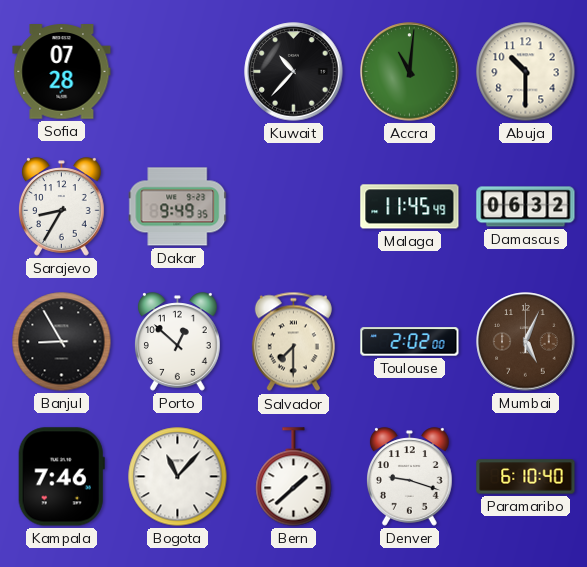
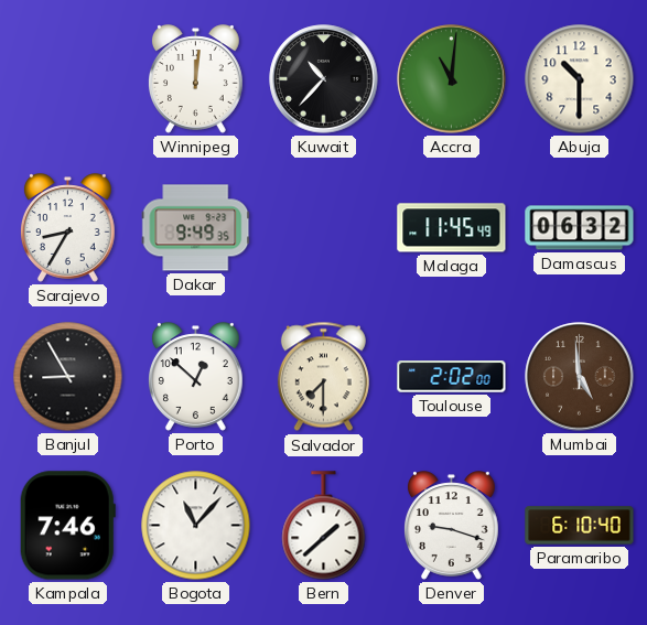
Sofia: 07:28 -> none (62, 72)
Winnipeg: none -> 12:01 (196, 79)
Mumbai: 5:04 -> 4:59 (580, 377)
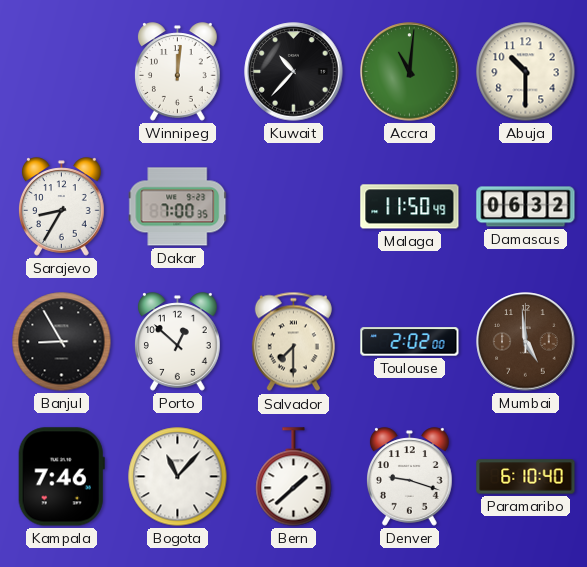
Dakar: 9:49 -> 7:00 (178, 207)
Malaga: 11:45 -> 11:50 (410, 207)
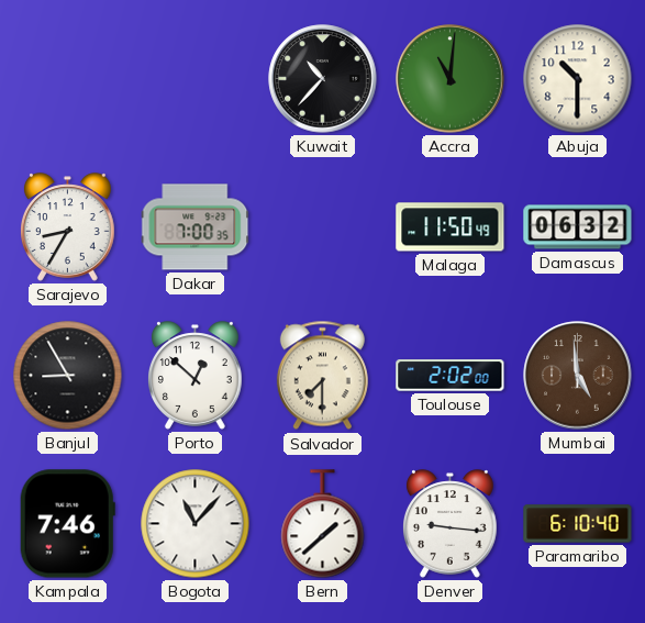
Winnipeg: 12:01 -> none (178, 72)
Denver: 9:18 -> 9:16 (451, 524)
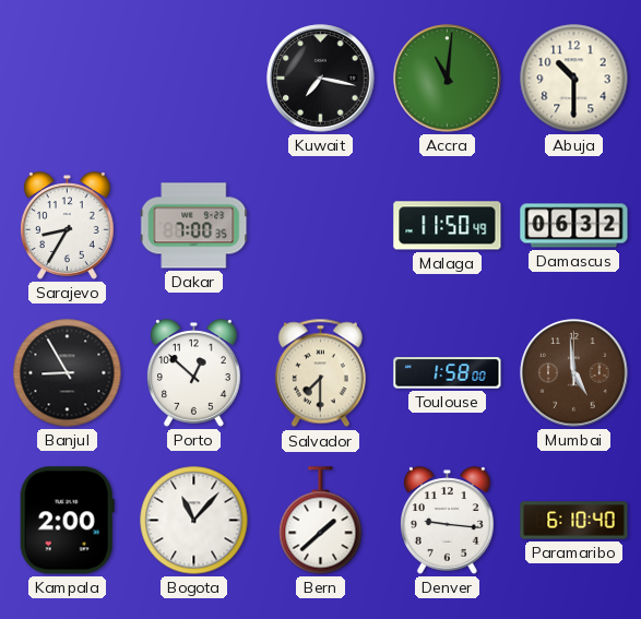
Kuwait: 10:37 -> 7:17 (321, 79)
Toulouse: 2:02 -> 1:58 (448, 373)
Kampala: 7:46 -> 2:00 (67, 521)
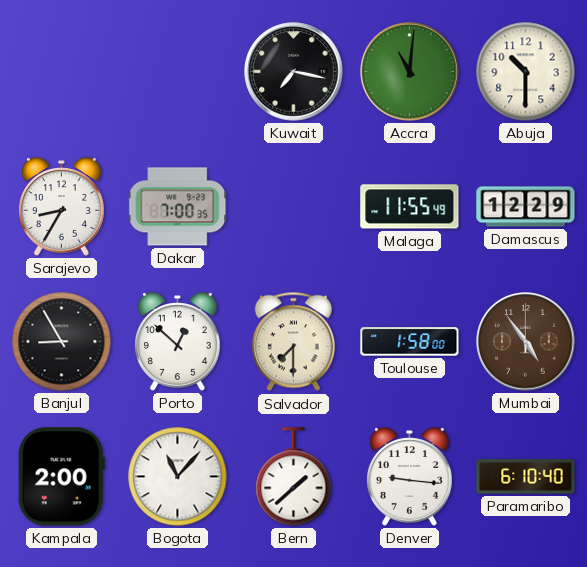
Malaga: 11:50 -> 11:55 (410, 207)
Damascus: 06:32 -> 12:29 (526, 207)
Mumbai: 4:59 -> 4:54 (526, 342)
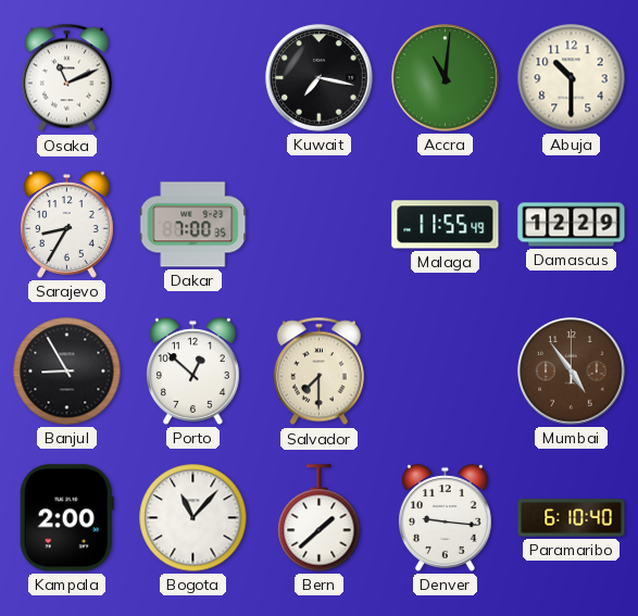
Osaka: none -> 11:11 (66, 78)
Toulouse: 1:58 -> none (410, 342)
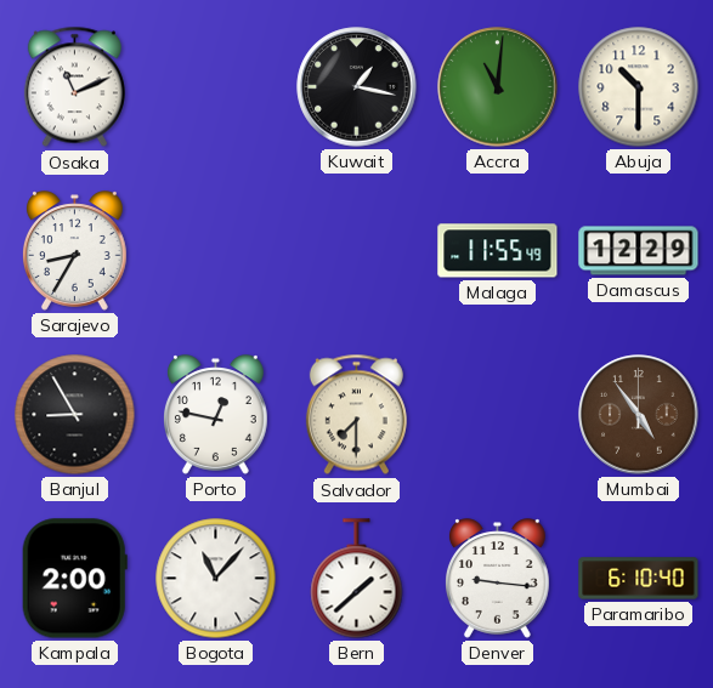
Kuwait: 7:17 -> 1:17 (357, 87)
Dakar: 7:00 -> none (193, 225)
Porto: 12:52 -> 12:47 (216, 415)
